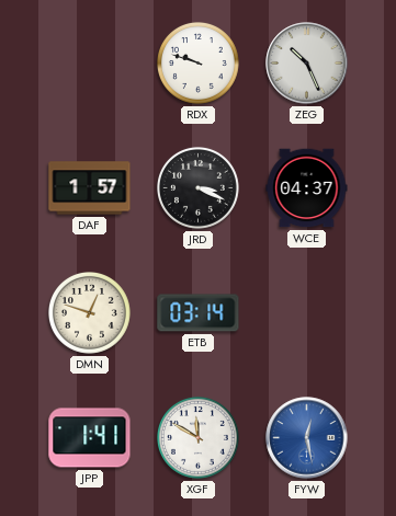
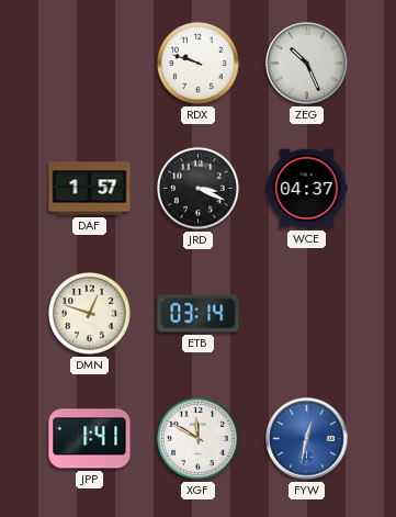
FYW: 12:28 -> 12:32 (307, 439)
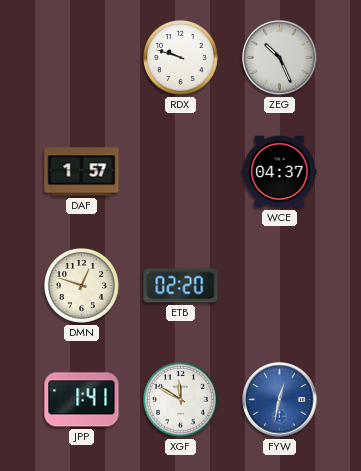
JRD: 3:19 -> none (199, 189)
ETB: 03:14 -> 02:20 (181, 286)
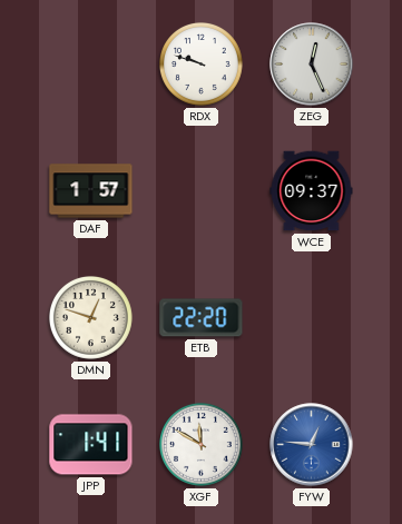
ZEG: 10:26 -> 12:26 (312, 65)
WCE: 04:37 -> 09:37 (312, 191)
ETB: 02:20 -> 22:20 (202, 318)
FYW: 12:32 -> 12:46 (312, 445)
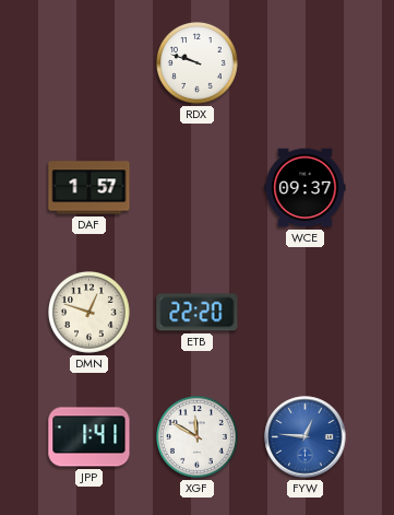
ZEG: 12:26 -> none (312, 65)
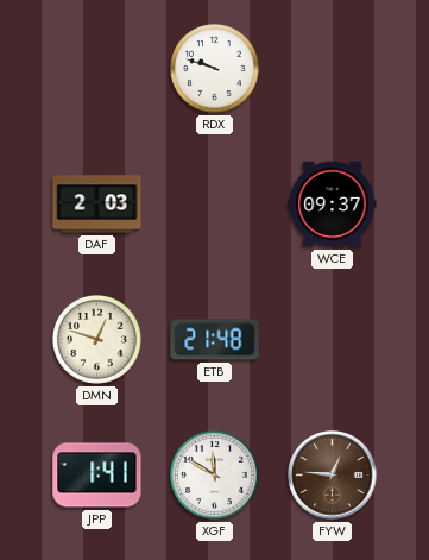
DAF: 1:57 -> 2:03 (97, 205)
ETB: 22:20 -> 21:48 (215, 340)
FYW dial: blue -> brown (333, 476)
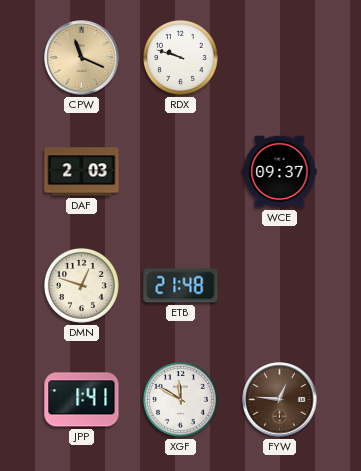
CPW: none -> 11:19 (82, 58)
